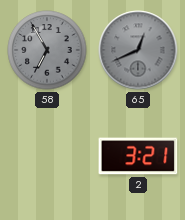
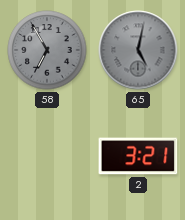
65: 12:41 -> 5:02 (138, 50)
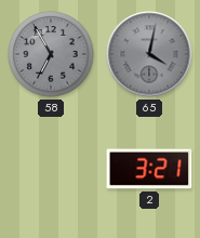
65: 5:02 -> 4:02 (149, 54)
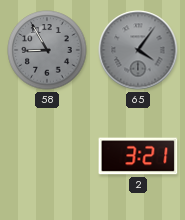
58: 6:55 -> 8:55 (47, 50)
65: 4:02 -> 4:06 (138, 50)
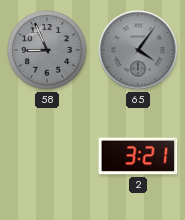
58: 8:55 -> 8:56 (47, 50)
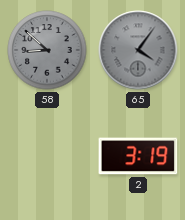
58: 8:56 -> 8:52 (47, 50)
2: 3:21 -> 3:19 (138, 156)
